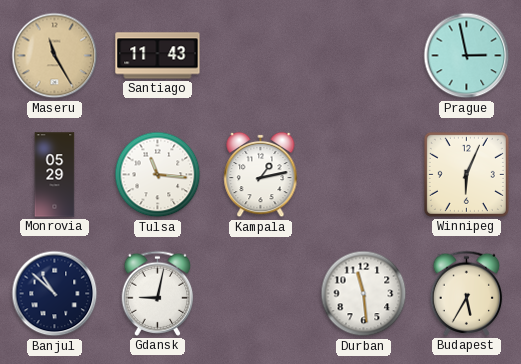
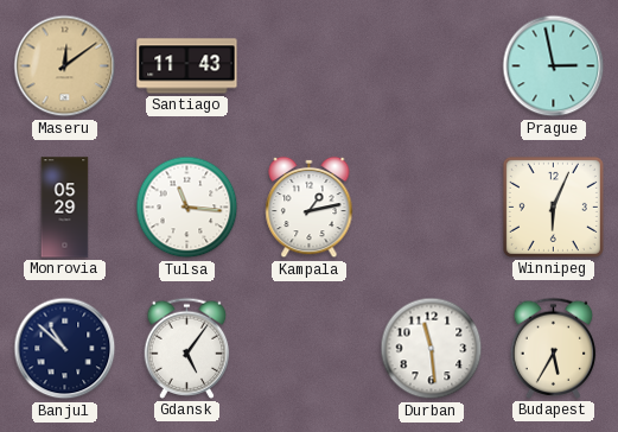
Maseru: 11:25 -> 12:09 (65, 66)
Gdansk: 9:02 -> 5:06 (187, 348)
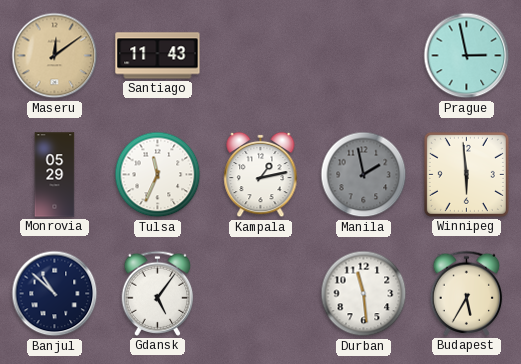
Tulsa: 11:16 -> 11:34 (158, 175)
Manila: none -> 1:58 (364, 175)
Winnipeg: 6:04 -> 5:59 (466, 174)
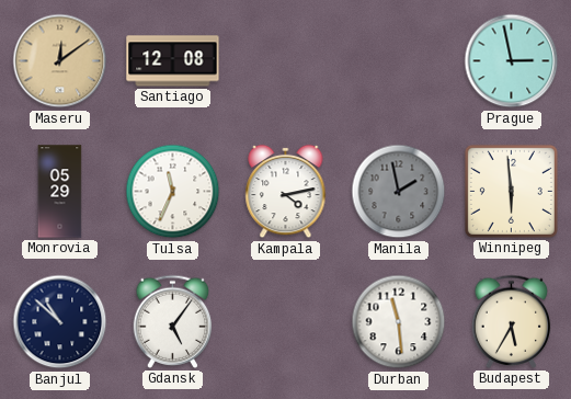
Santiago: 11:43 -> 12:08 (173, 61)
Kampala: 1:13 -> 4:13 (286, 192)
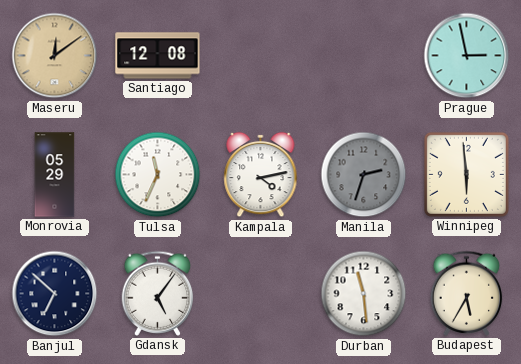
Manila: 1:58 -> 2:33 (364, 175)
Banjul: 10:52 -> 6:52 (55, 294)
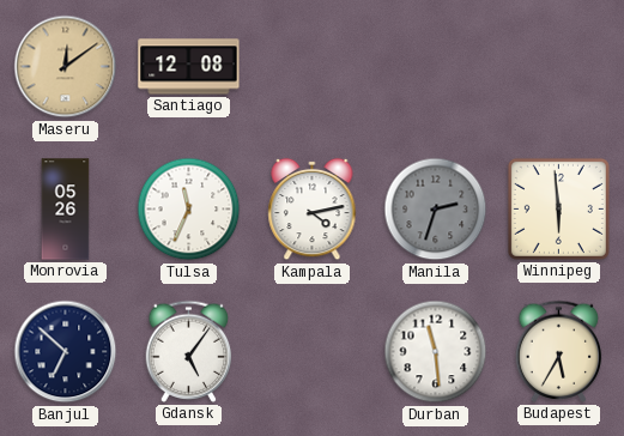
Prague: 2:58 -> none (467, 56)
Monrovia: 05:29 -> 05:26 (66, 210)
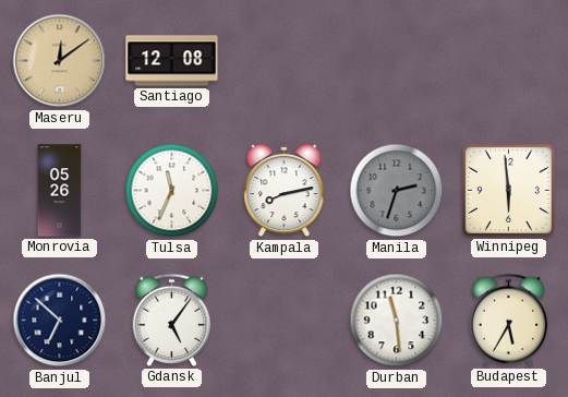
Kampala: 4:13 -> 8:13 (285, 191)
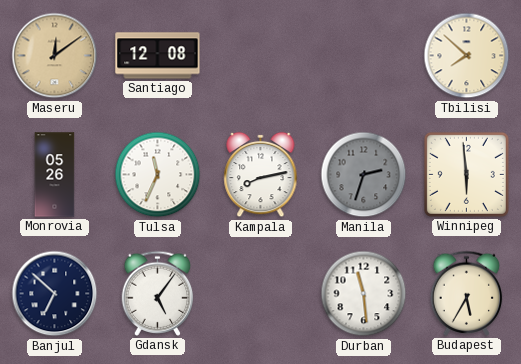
Tbilisi: none -> 7:52 (467, 56)
